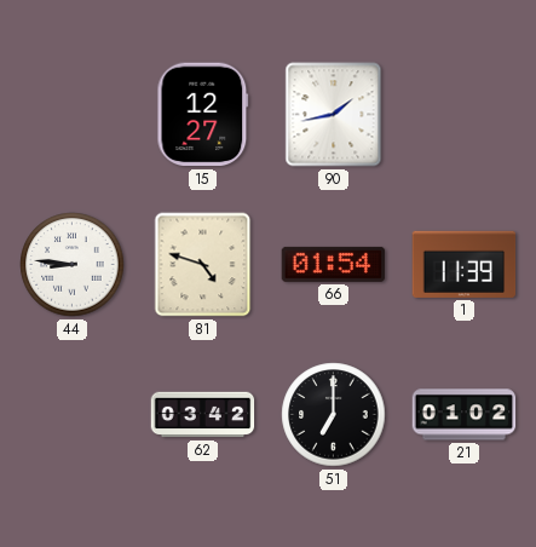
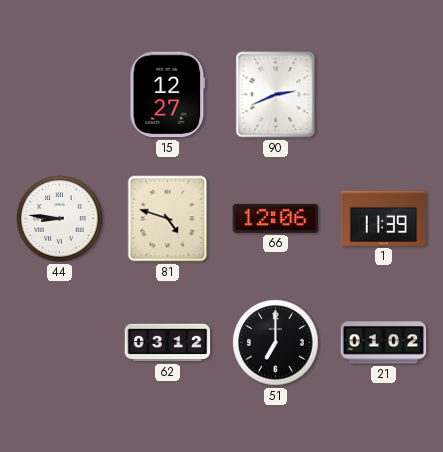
90: 1:43 -> 2:41 (276, 95)
66: 01:54 -> 12:06 (276, 218)
62: 03:42 -> 03:12 (168, 343)
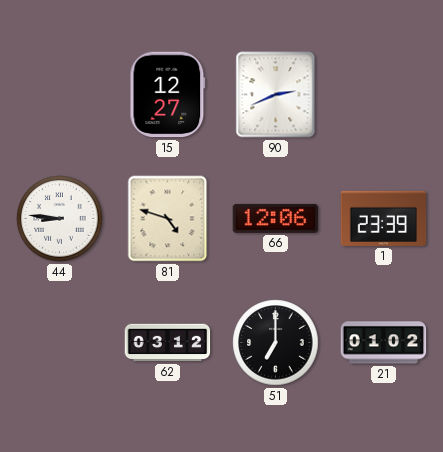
1: 11:39 -> 23:39 (384, 218)
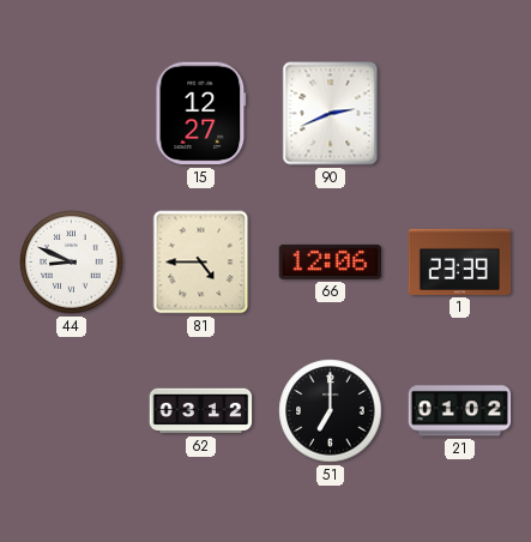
44: 8:46 -> 8:49 (72, 263)
81: 4:48 -> 4:45 (201, 263)
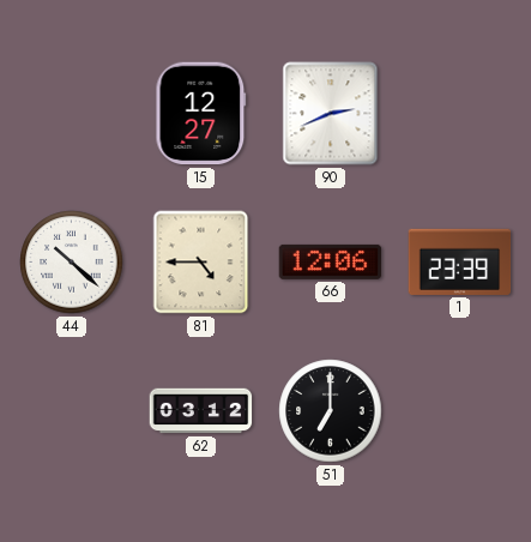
44: 8:49 -> 10:22 (72, 263)
21: 01:02 -> none (460, 411)
